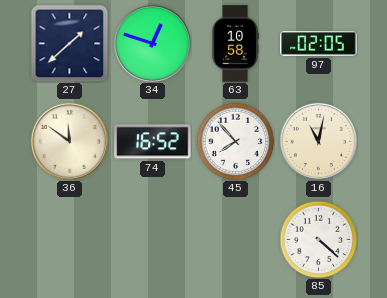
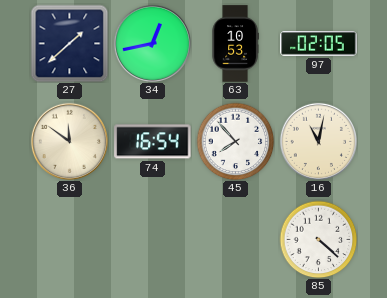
34: 12:48 -> 12:43 (152, 43)
63: 10:58 -> 10:53 (235, 44)
74: 16:52 -> 16:54 (153, 142)
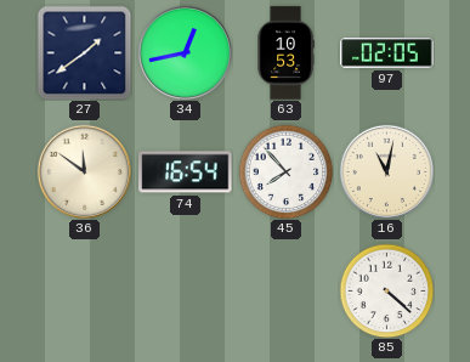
27: 1:38 -> 1:39 (84, 52)
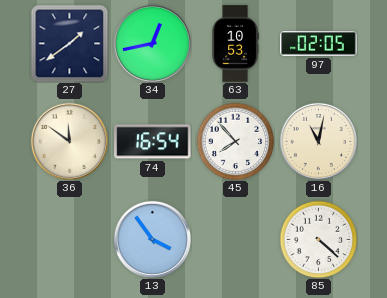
13: none -> 3:54 (152, 239)
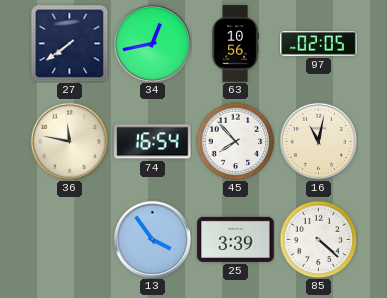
27: 1:39 -> 7:39 (69, 43)
63: 10:53 -> 10:56 (235, 44)
36: 11:51 -> 11:47 (69, 141)
25: none -> 3:39 (236, 239)
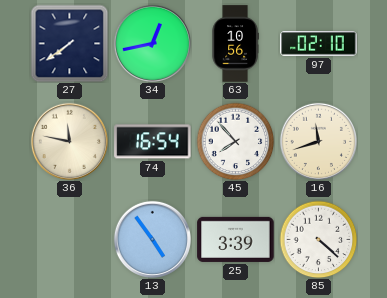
97: 02:05 -> 02:10 (319, 44)
16: 11:02 -> 11:42 (318, 141)
13: 3:54 -> 4:54 (152, 239)
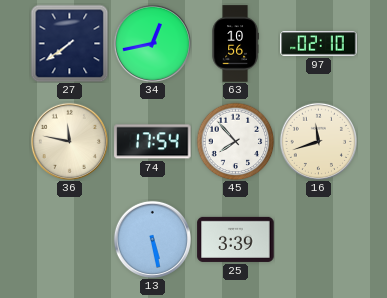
74: 16:54 -> 17:54 (153, 142)
13: 4:54 -> 5:28 (152, 239)
85: 4:22 -> none (318, 239)
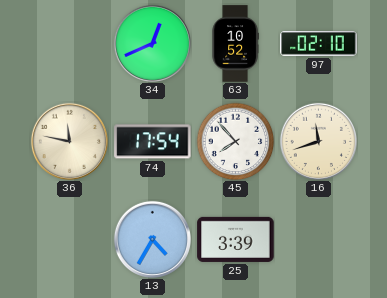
27: 7:39 -> none (69, 43)
34: 12:43 -> 12:41 (152, 43)
63: 10:56 -> 10:52 (235, 44)
13: 5:28 -> 4:35 (152, 239)
